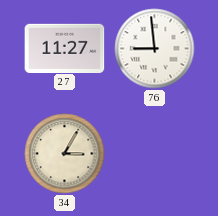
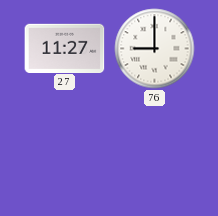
76: 8:59 -> 9:00 (155, 49)
34: 3:05 -> none (65, 154)
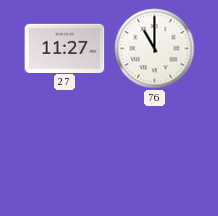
76: 9:00 -> 11:00 (155, 49)
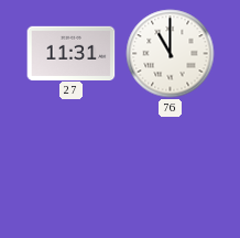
27: 11:27 -> 11:31 (72, 53)
